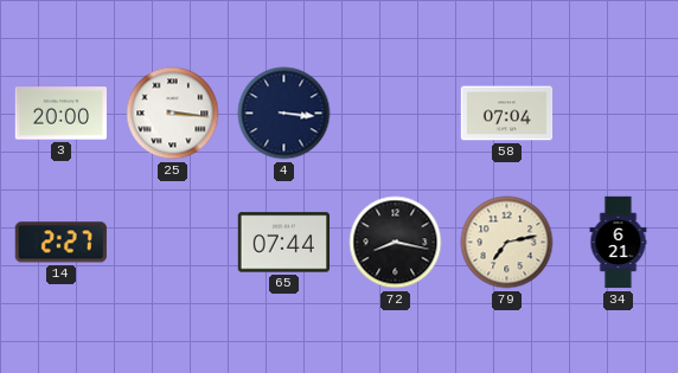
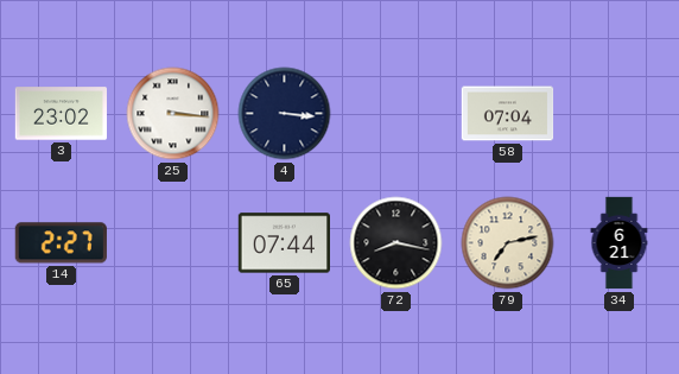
3: 20:00 -> 23:02 (61, 114)
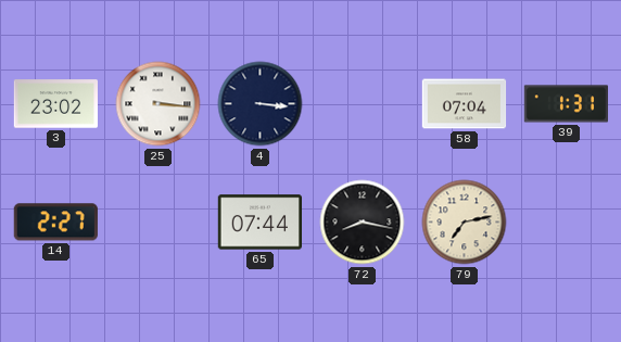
39: none -> 1:31 (566, 104)
34: 6:21 -> none (620, 243)
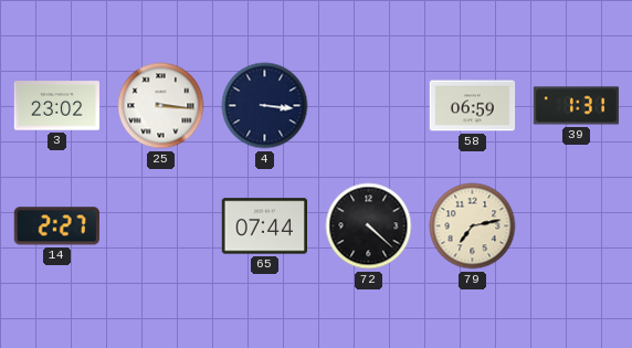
58: 07:04 -> 06:59 (473, 106)
72: 8:17 -> 4:22 (369, 226)
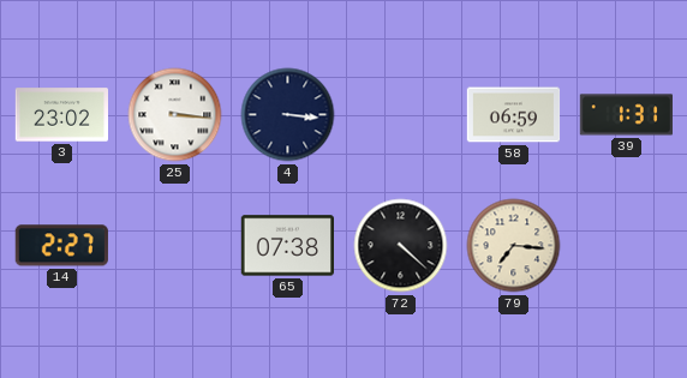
65: 07:44 -> 07:38 (287, 246)
79: 7:13 -> 7:16 (514, 246)
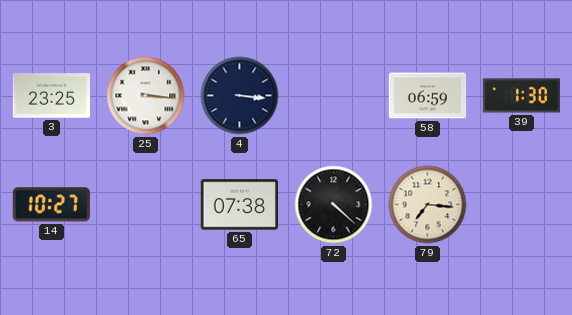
3: 23:02 -> 23:25 (51, 96)
39: 1:31 -> 1:30 (521, 96)
14: 2:27 -> 10:27 (51, 205)
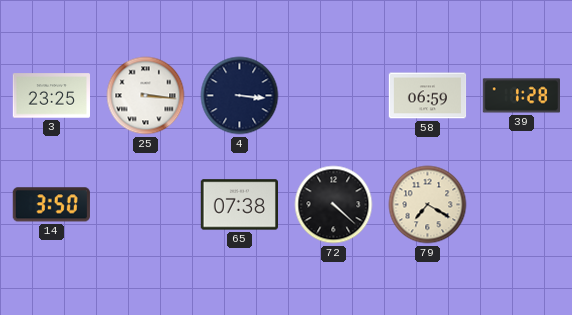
39: 1:30 -> 1:28 (521, 96)
14: 10:27 -> 3:50 (51, 205)
79: 7:16 -> 7:20 (428, 205)
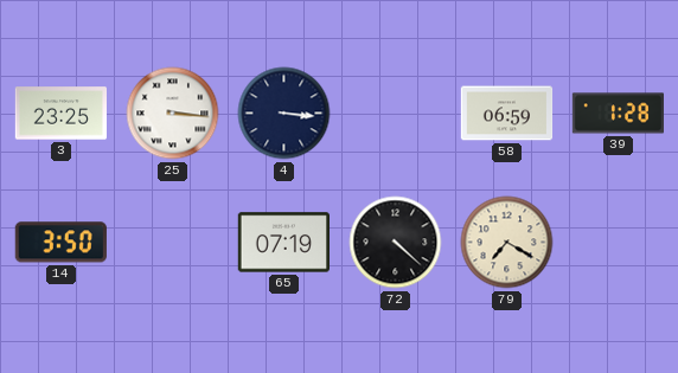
65: 07:38 -> 07:19 (283, 243)
